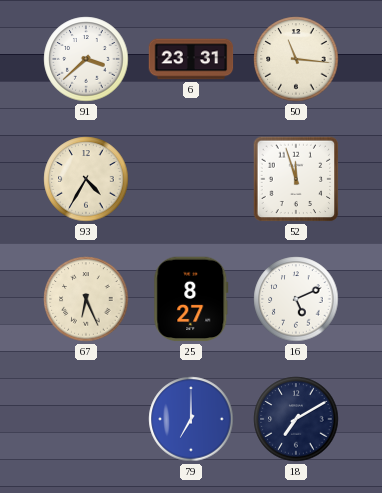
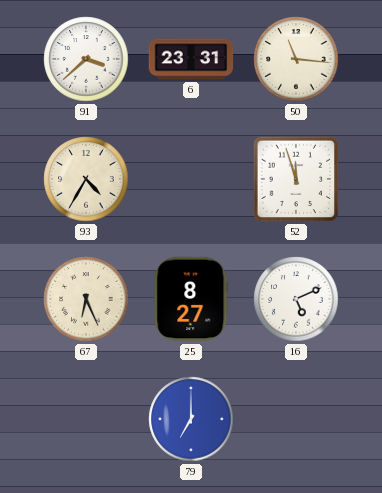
18: 7:10 -> none (296, 419)
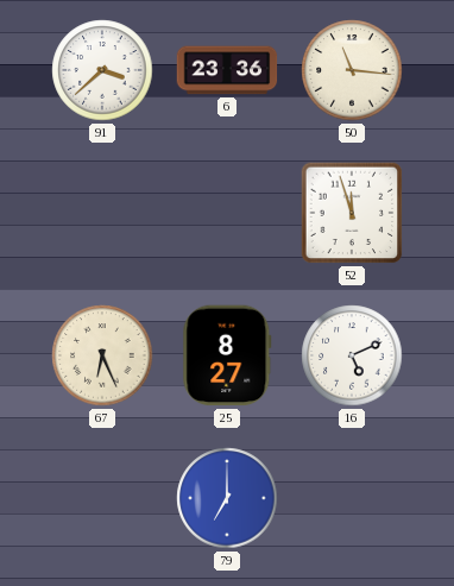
6: 23:31 -> 23:36 (227, 70)
93: 4:35 -> none (86, 179)
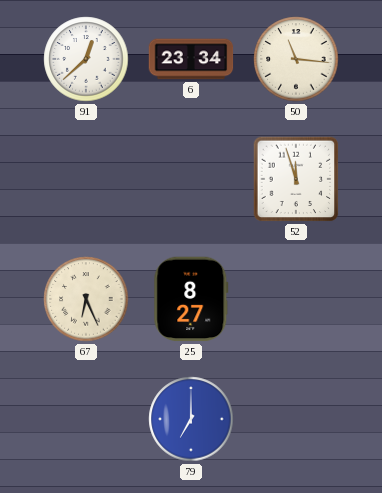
91: 3:38 -> 12:38 (86, 59)
6: 23:36 -> 23:34 (191, 59)
16: 5:11 -> none (352, 355)
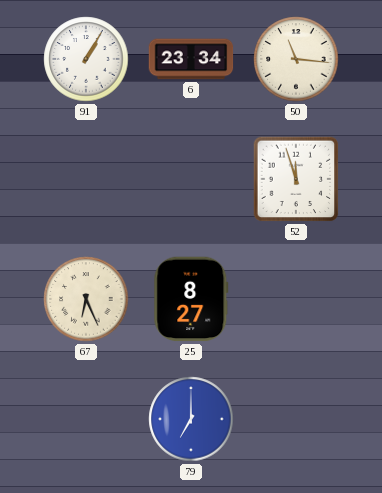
91: 12:38 -> 1:05 (86, 59)
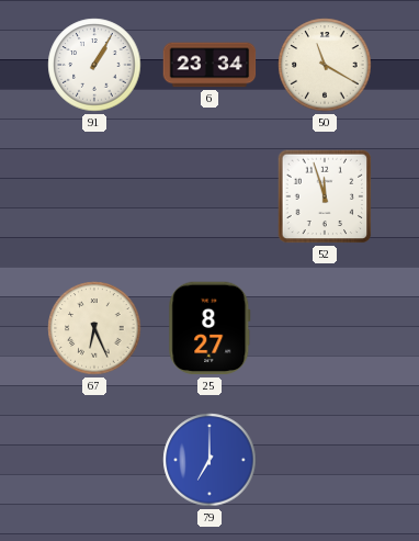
50: 11:16 -> 11:20 (325, 65)
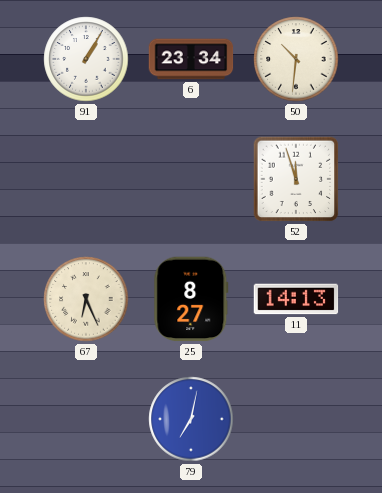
50: 11:20 -> 10:31 (296, 59)
11: none -> 14:13 (296, 299)
79: 7:00 -> 7:02 (191, 419)
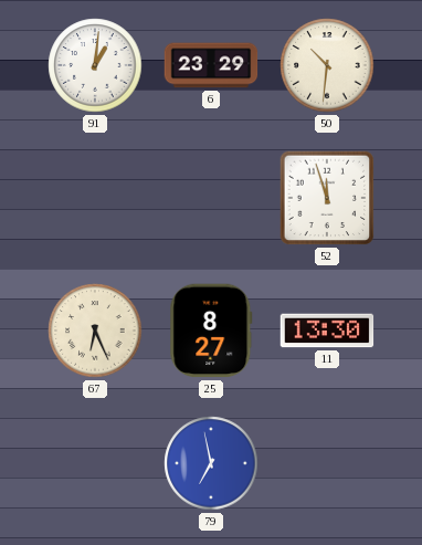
91: 1:05 -> 1:01 (95, 65)
6: 23:34 -> 23:29 (211, 65)
11: 14:13 -> 13:30 (327, 331)
79: 7:02 -> 6:58 (211, 463)
